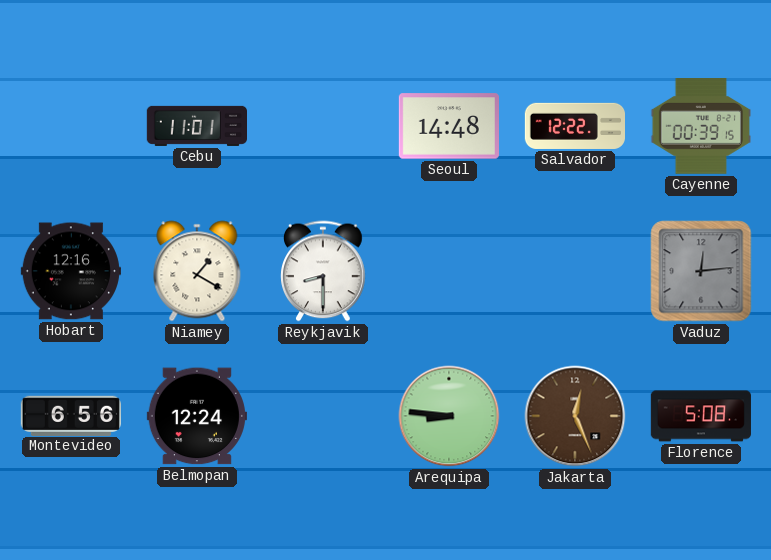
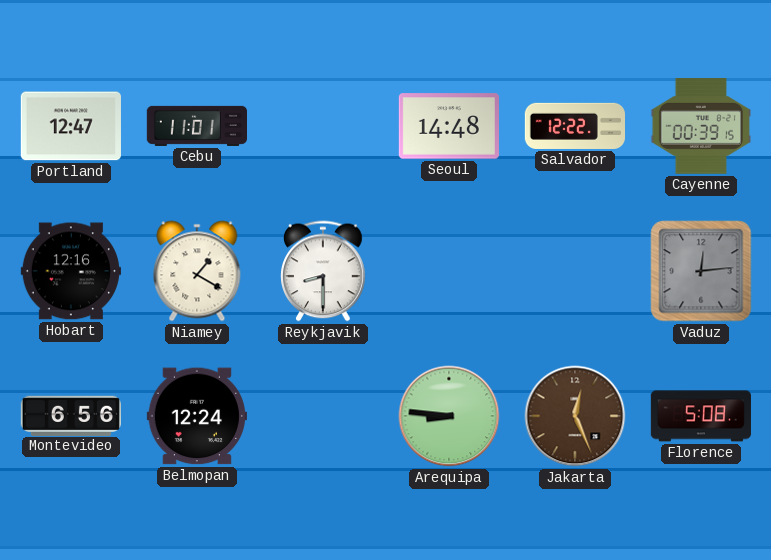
Portland: none -> 12:47 (71, 126)
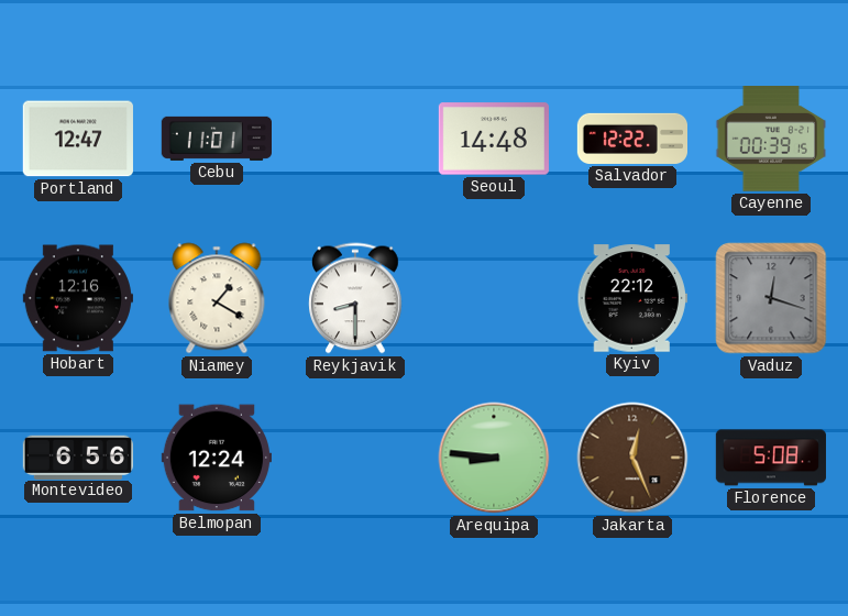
Kyiv: none -> 22:12 (632, 298)
Vaduz: 12:14 -> 12:18 (771, 298)
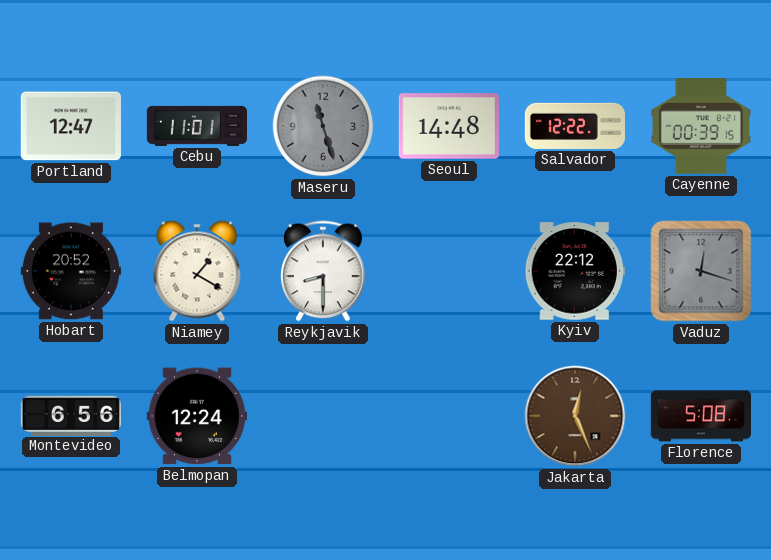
Maseru: none -> 11:27 (323, 126)
Hobart: 12:16 -> 20:52 (71, 271)
Arequipa: 8:46 -> none (494, 458)
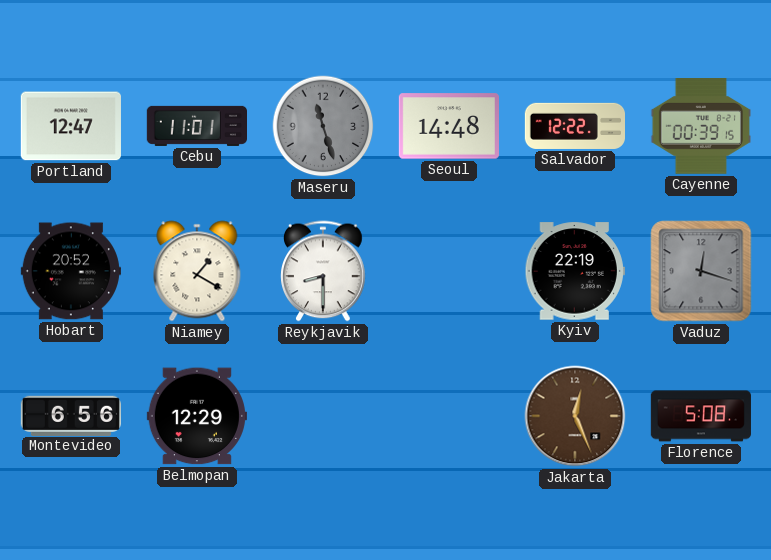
Kyiv: 22:12 -> 22:19 (575, 271)
Belmopan: 12:24 -> 12:29 (197, 416)
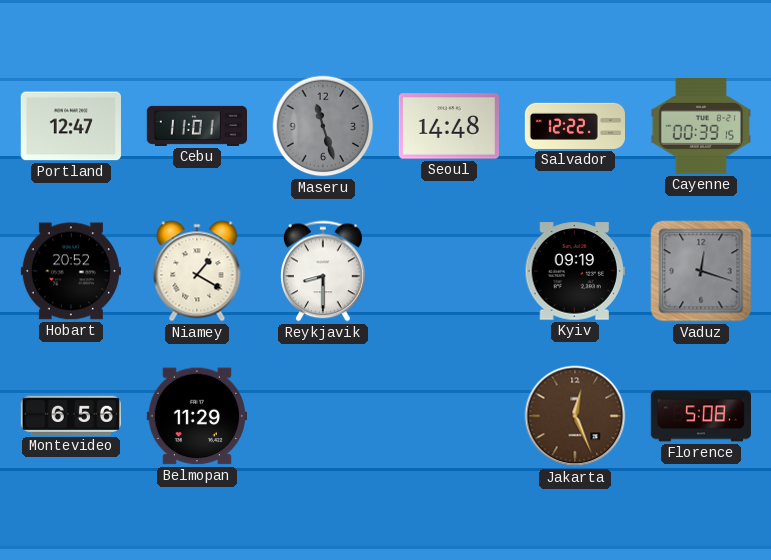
Kyiv: 22:19 -> 09:19 (575, 271)
Belmopan: 12:29 -> 11:29 (197, 416)
